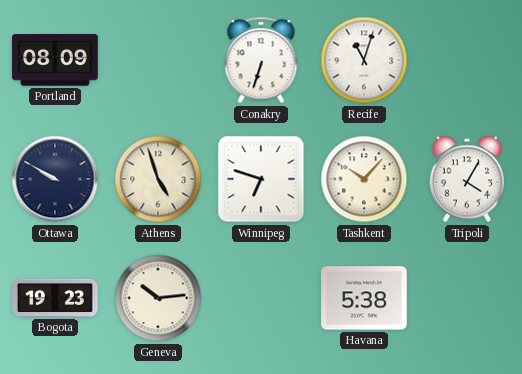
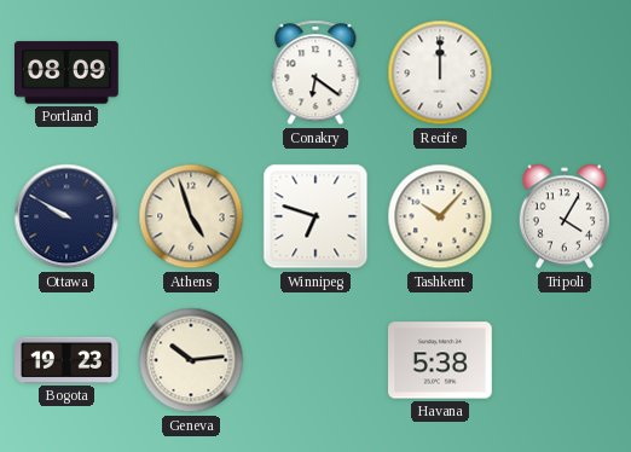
Conakry: 6:33 -> 6:21 (315, 73)
Recife: 11:03 -> 12:00 (440, 73)
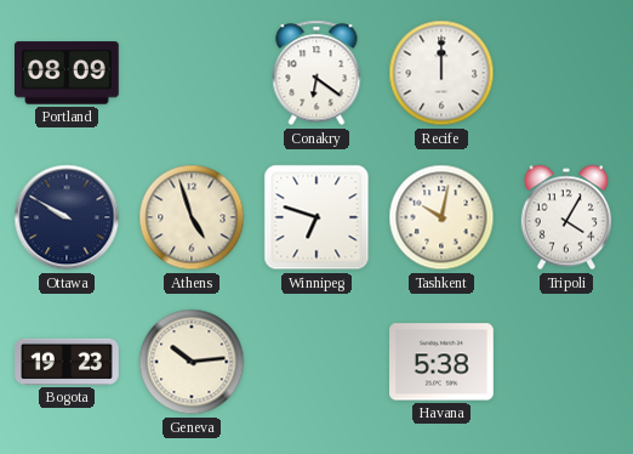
Tashkent: 10:07 -> 10:02 (441, 217)
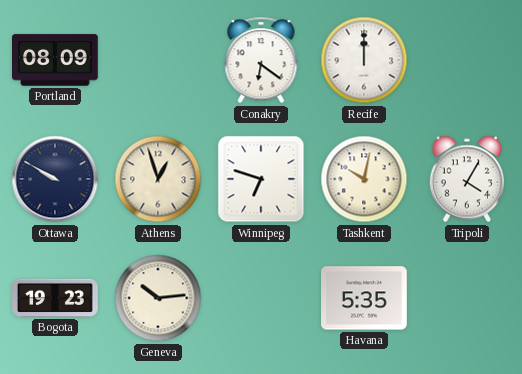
Athens: 4:57 -> 12:57 (158, 179)
Havana: 5:38 -> 5:35 (365, 298)
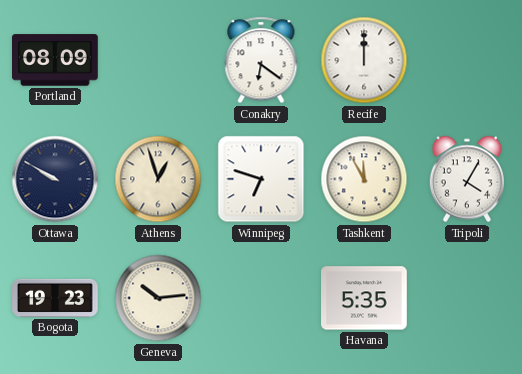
Tashkent: 10:02 -> 11:55 (364, 179)
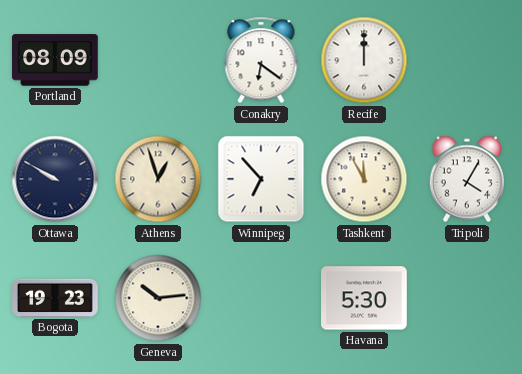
Winnipeg: 6:48 -> 6:53 (261, 179)
Havana: 5:35 -> 5:30 (365, 298)
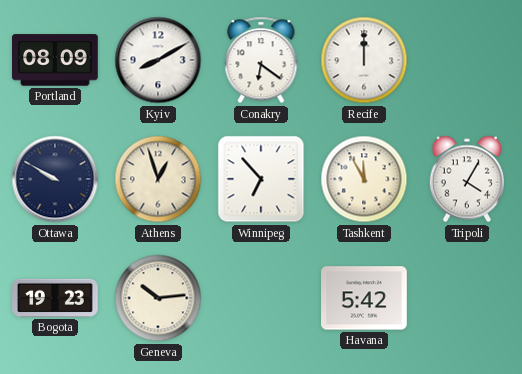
Kyiv: none -> 8:10 (158, 60)
Havana: 5:30 -> 5:42 (365, 298)
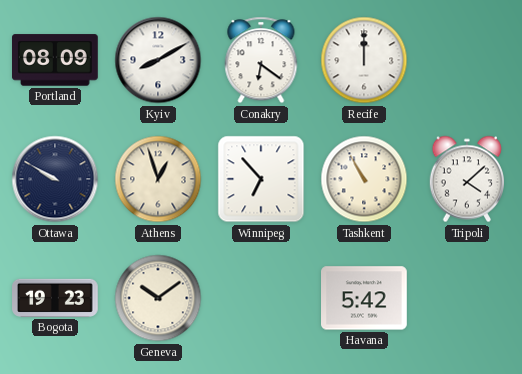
Tashkent: 11:55 -> 10:55 (364, 179)
Tripoli: 4:05 -> 4:08 (466, 179)
Geneva: 10:14 -> 10:09 (158, 298)
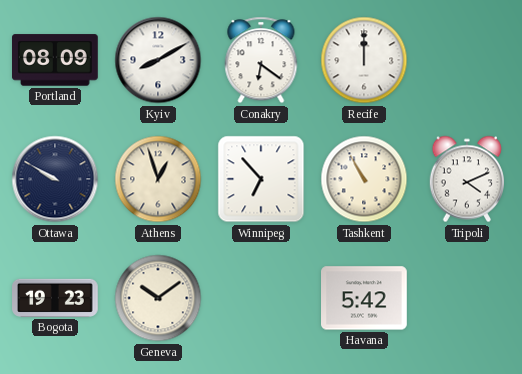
Tripoli: 4:08 -> 4:11 (466, 179)
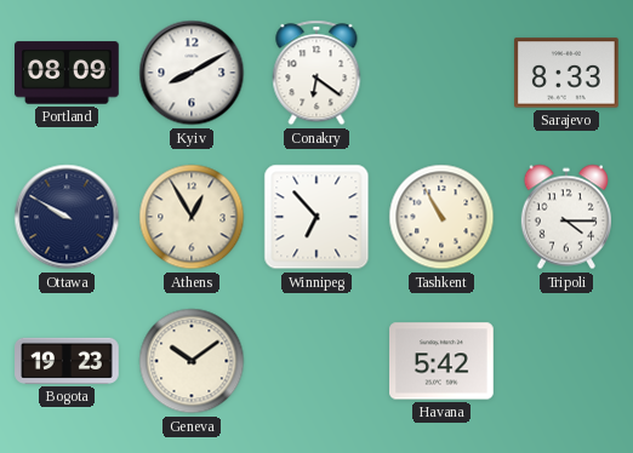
Recife: 12:00 -> none (364, 60)
Sarajevo: none -> 8:33 (568, 73)
Athens: 12:57 -> 12:55 (192, 217)
Tripoli: 4:11 -> 4:15 (565, 217)
